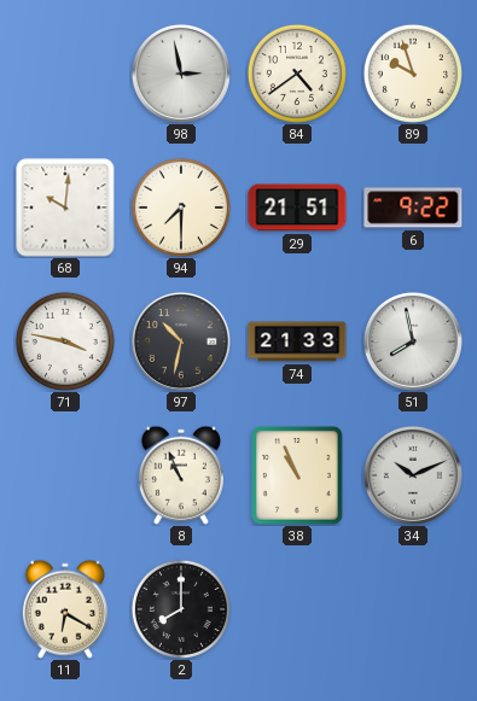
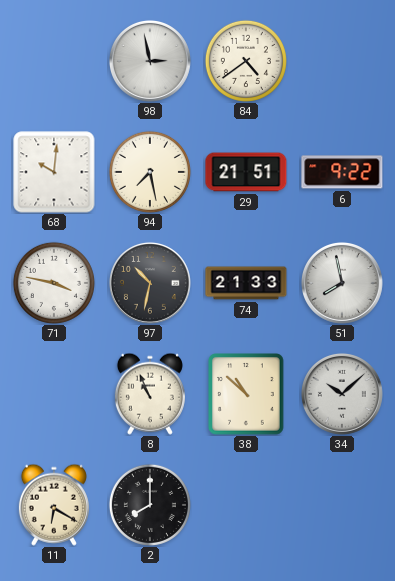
89: 9:57 -> none (413, 74)
94: 7:30 -> 7:28 (150, 172)
38: 10:56 -> 10:52 (247, 394)
34: 10:11 -> 10:08 (342, 394)
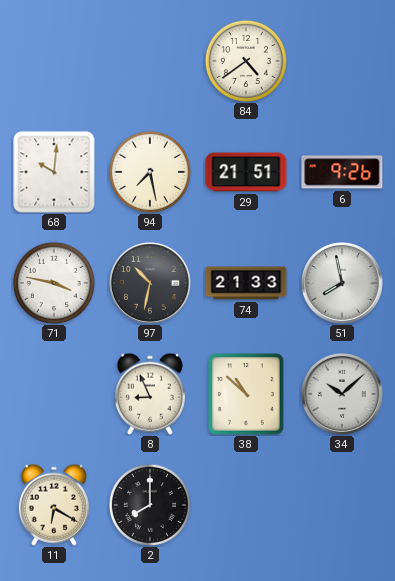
98: 2:58 -> none (150, 61)
6: 9:22 -> 9:26 (342, 172)
8: 10:56 -> 8:56 (150, 394)
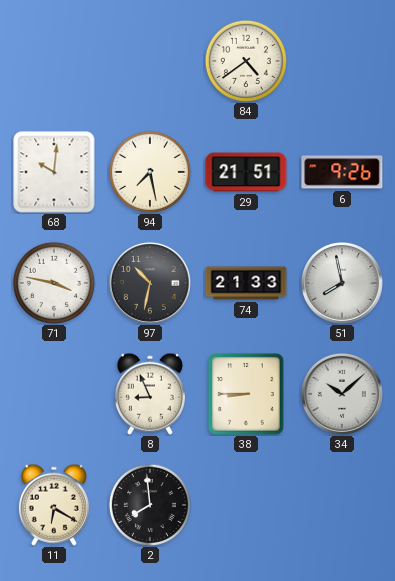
38: 10:52 -> 8:45 (247, 394)
2: 8:00 -> 7:59 (150, 505)
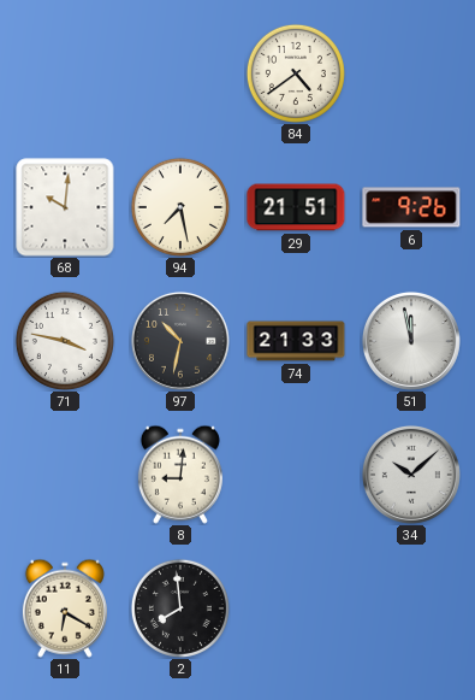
51: 7:58 -> 11:58 (411, 341)
8: 8:56 -> 9:01 (180, 475)
38: 8:45 -> none (247, 394)
